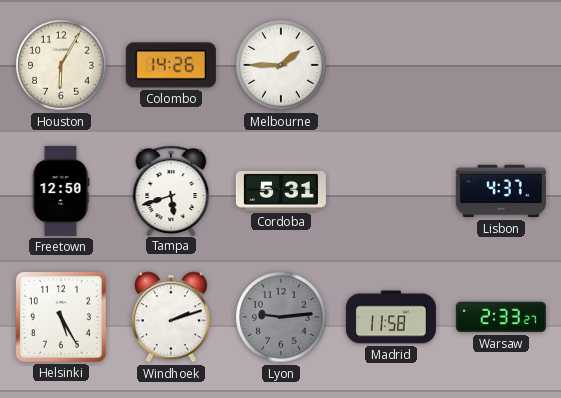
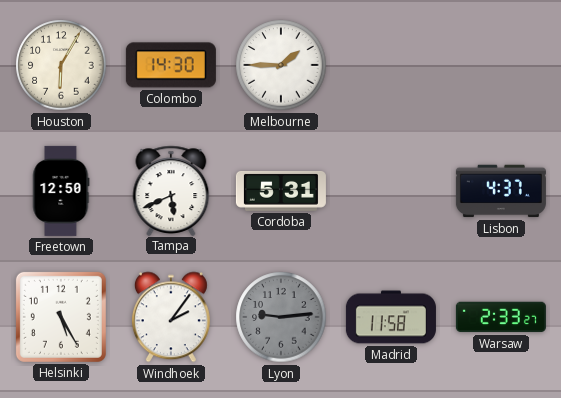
Colombo: 14:26 -> 14:30 (171, 65)
Tampa: 5:42 -> 5:41 (171, 190)
Windhoek: 2:12 -> 2:06 (171, 317)
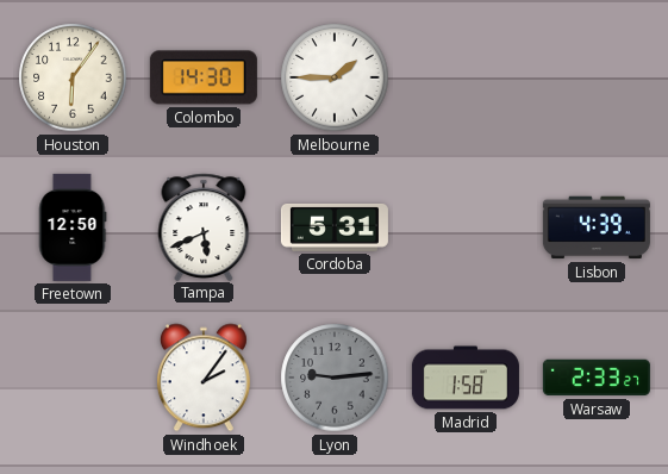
Houston: 6:05 -> 6:06 (73, 77)
Lisbon: 4:37 -> 4:39 (597, 227)
Helsinki: 5:25 -> none (61, 317)
Madrid: 11:58 -> 1:58 (466, 378)
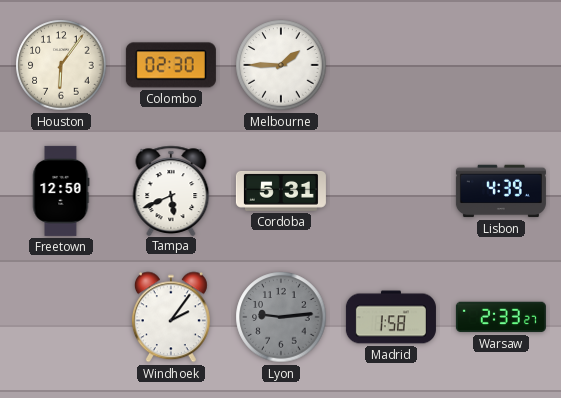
Colombo: 14:30 -> 02:30 (171, 65)
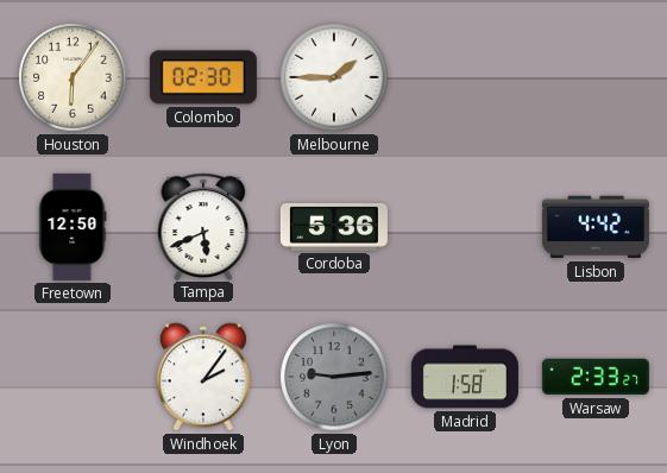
Cordoba: 5:31 -> 5:36 (334, 227)
Lisbon: 4:39 -> 4:42 (596, 227)
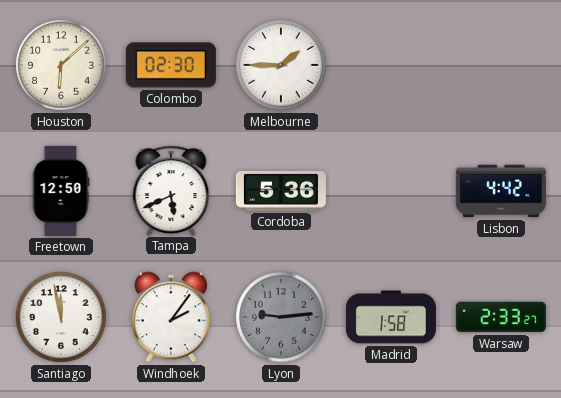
Houston: 6:06 -> 6:08 (61, 65)
Santiago: none -> 11:58 (61, 317)
